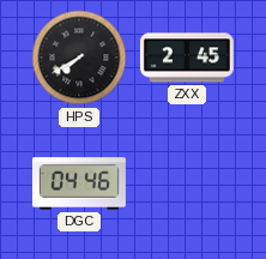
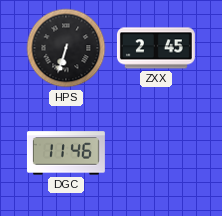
HPS: 7:40 -> 6:33 (66, 48)
DGC: 04:46 -> 11:46 (66, 153)
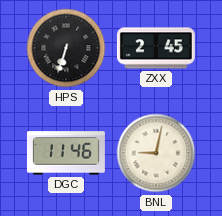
BNL: none -> 9:02 (156, 153)
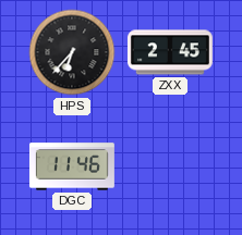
HPS: 6:33 -> 6:37 (72, 52)
BNL: 9:02 -> none (156, 153)
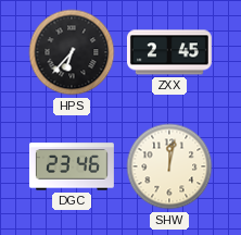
DGC: 11:46 -> 23:46 (72, 166)
SHW: none -> 12:02 (169, 166)
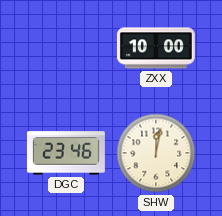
HPS: 6:37 -> none (72, 52)
ZXX: 2:45 -> 10:00 (156, 48)
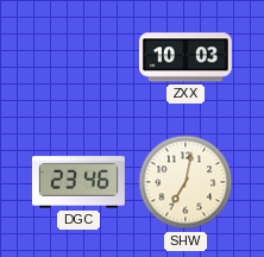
ZXX: 10:00 -> 10:03 (186, 57)
SHW: 12:02 -> 7:02 (186, 182)
